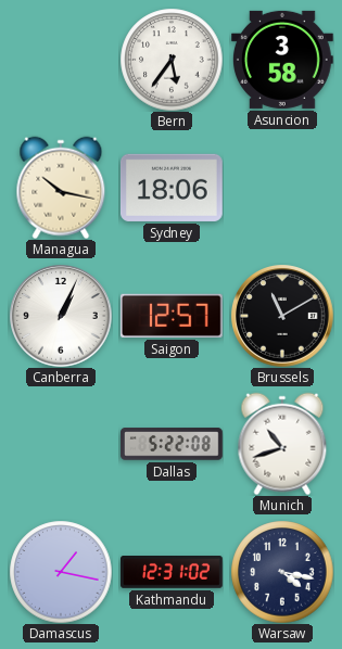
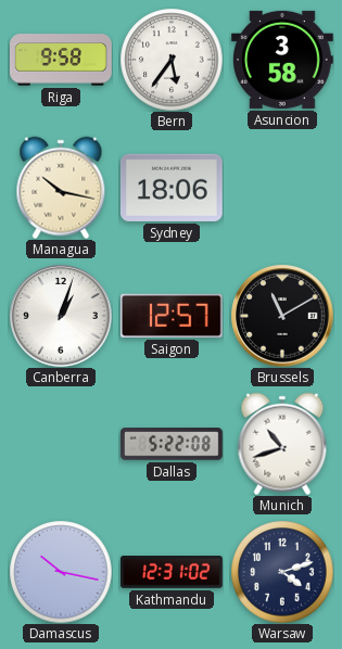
Riga: none -> 9:58 (62, 60)
Canberra: 1:04 -> 1:03 (61, 316)
Damascus: 1:17 -> 10:17 (61, 572)
Warsaw: 4:17 -> 4:12 (282, 572)
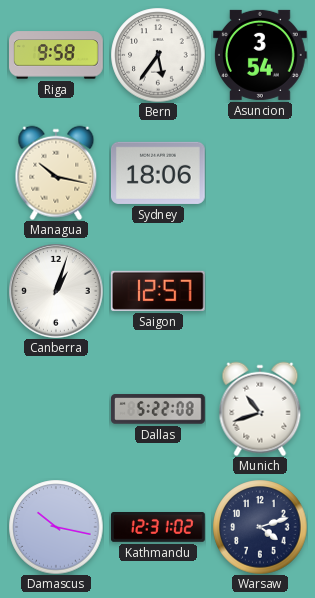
Asuncion: 3:58 -> 3:54 (260, 55)
Brussels: 11:10 -> none (282, 316)
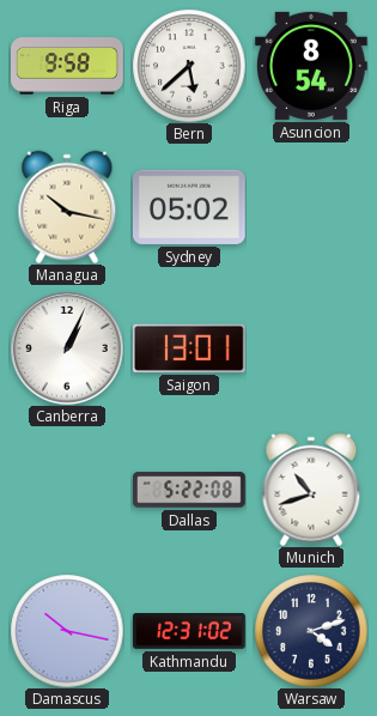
Bern: 5:36 -> 5:38 (189, 66)
Asuncion: 3:54 -> 8:54 (311, 66)
Sydney: 18:06 -> 05:02 (189, 207)
Canberra: 1:03 -> 1:04 (67, 348)
Saigon: 12:57 -> 13:01 (189, 348)
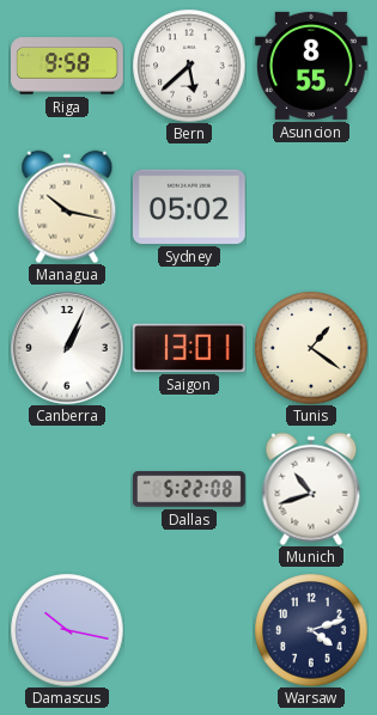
Asuncion: 8:54 -> 8:55 (311, 66)
Tunis: none -> 1:21 (311, 348)
Kathmandu: 12:31 -> none (190, 632)
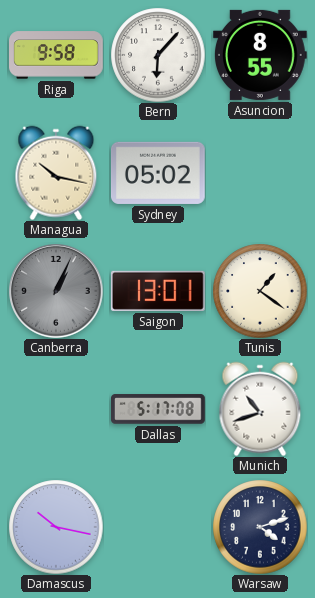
Bern: 5:38 -> 6:07 (158, 55)
Canberra dial: white -> grey (56, 291)
Dallas: 5:22 -> 5:17 (159, 409)
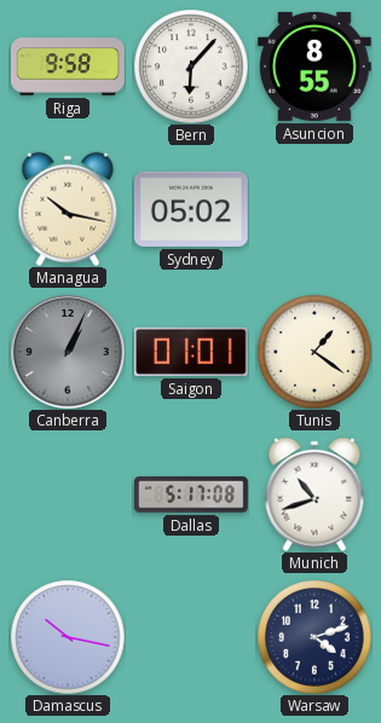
Saigon: 13:01 -> 01:01 (191, 352)
